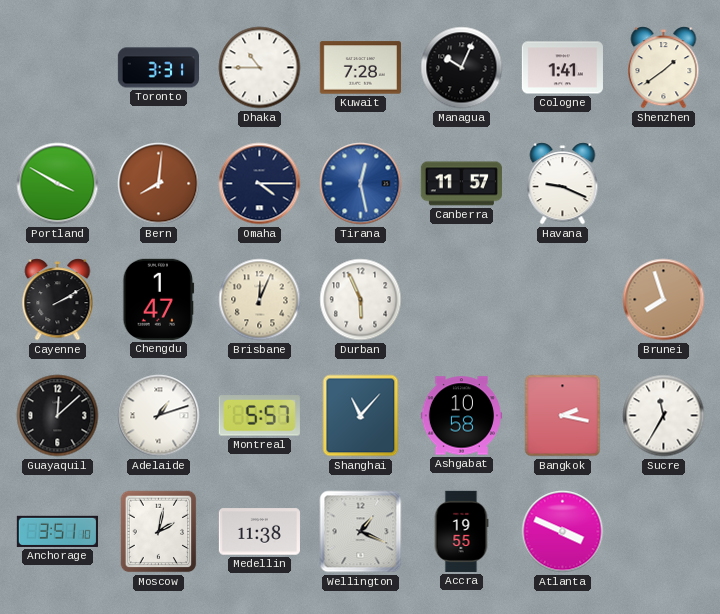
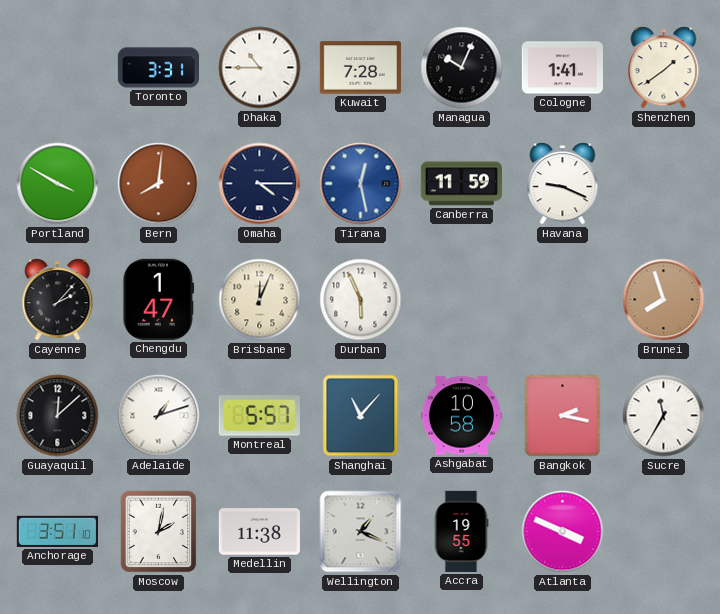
Canberra: 11:57 -> 11:59 (461, 184)
Cayenne: 2:10 -> 2:07 (58, 300)
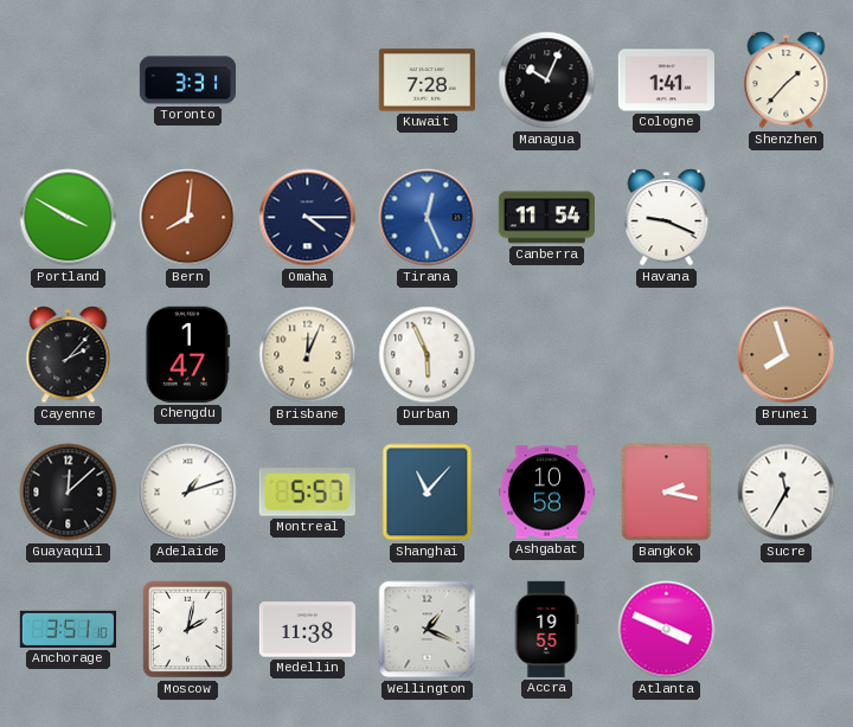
Dhaka: 10:45 -> none (260, 68)
Shenzhen: 1:39 -> 1:37 (787, 81)
Tirana: 12:28 -> 12:26 (428, 218)
Canberra: 11:59 -> 11:54 (546, 218)
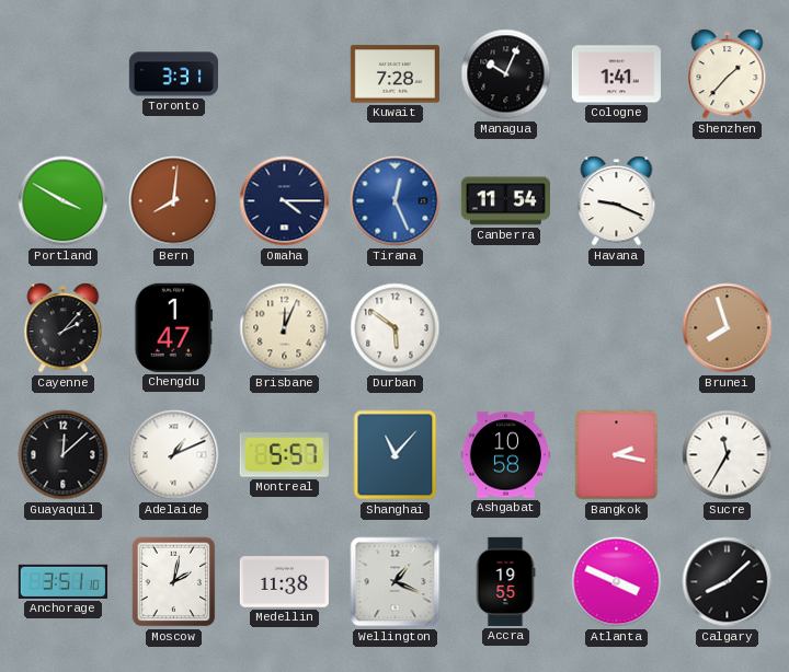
Durban: 5:56 -> 5:51 (396, 328)
Adelaide: 1:12 -> 1:11 (174, 455)
Calgary: none -> 8:08 (728, 582)
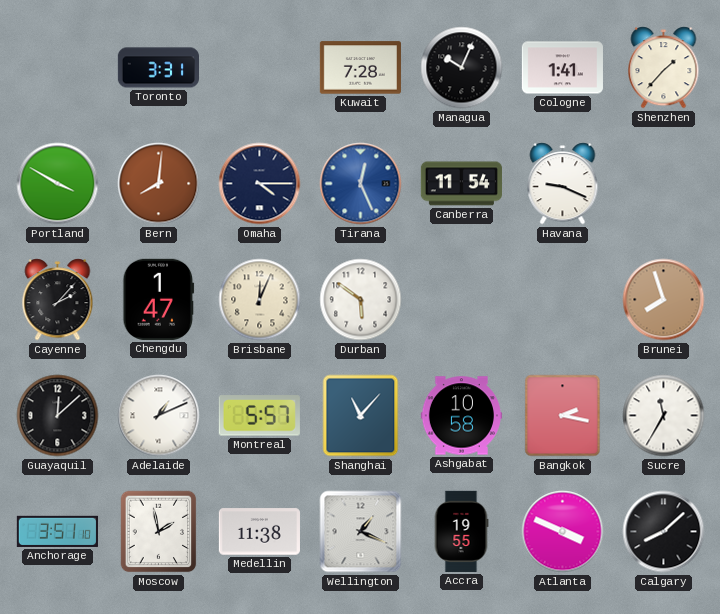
Moscow: 2:02 -> 1:58 (159, 532)
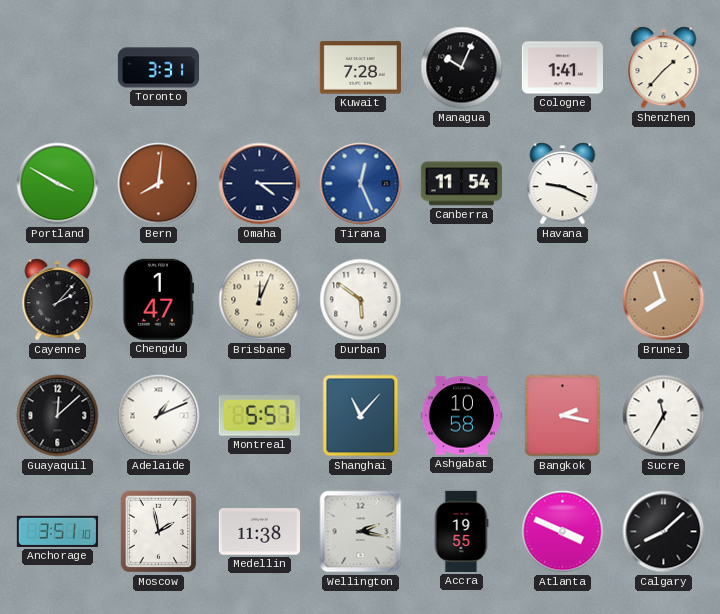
Wellington: 1:19 -> 2:17 (361, 532)
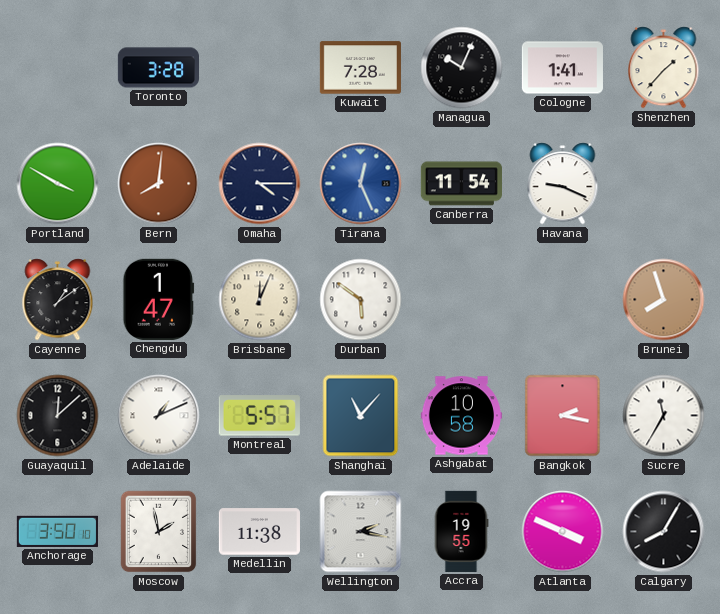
Toronto: 3:31 -> 3:28 (158, 68)
Cayenne: 2:07 -> 1:09 (58, 300)
Anchorage: 3:51 -> 3:50 (57, 531)
Calgary: 8:08 -> 8:05 (664, 532)
